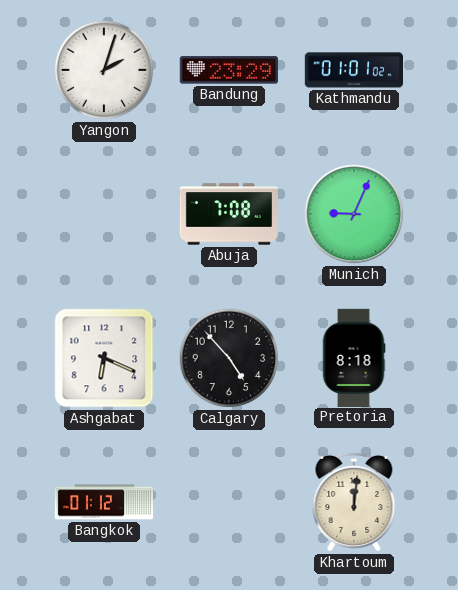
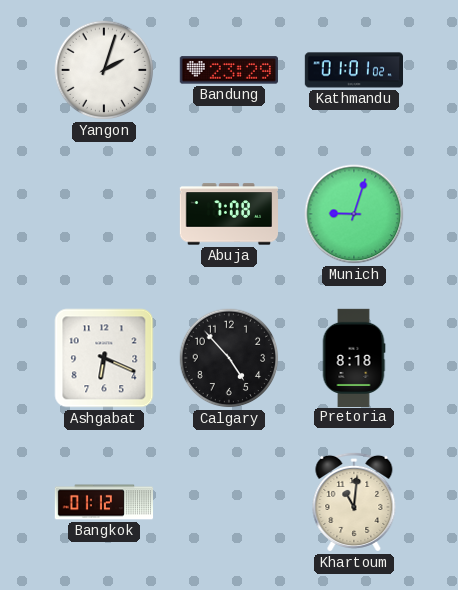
Munich: 9:04 -> 9:03 (354, 214)
Khartoum: 12:01 -> 11:01 (354, 502)
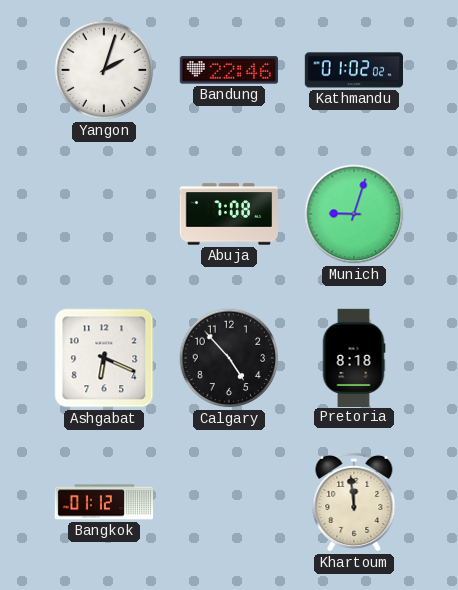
Bandung: 23:29 -> 22:46 (229, 70)
Kathmandu: 01:01 -> 01:02 (353, 70)
Khartoum: 11:01 -> 11:59 (354, 502)
